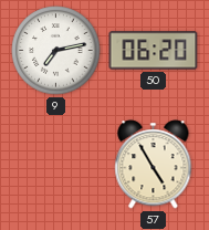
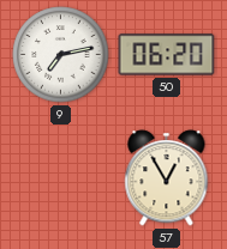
57: 4:55 -> 12:55 (167, 178)
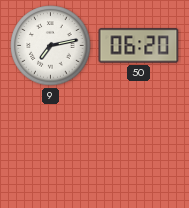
57: 12:55 -> none (167, 178)
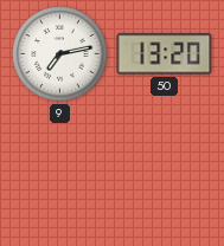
50: 06:20 -> 13:20 (165, 54)
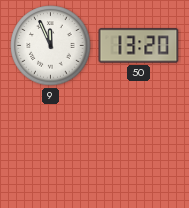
9: 7:13 -> 11:56 (51, 46)
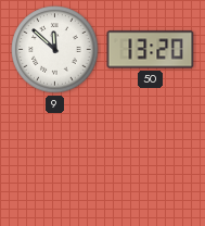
9: 11:56 -> 11:52 (55, 50)
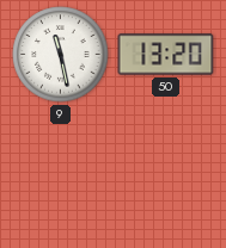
9: 11:52 -> 11:28 (61, 55)
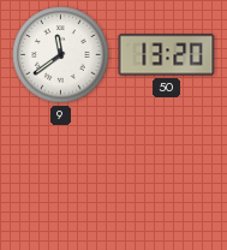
9: 11:28 -> 11:39 (61, 55)
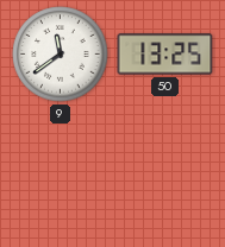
50: 13:20 -> 13:25 (165, 55)
